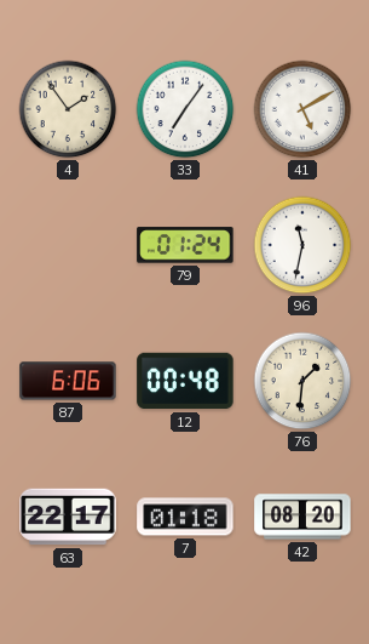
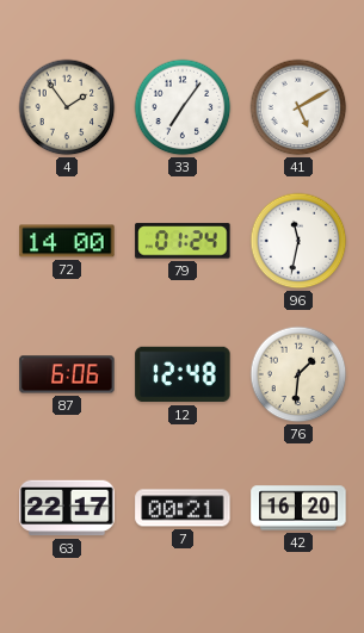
72: none -> 14:00 (67, 241)
12: 00:48 -> 12:48 (183, 374)
7: 01:18 -> 00:21 (183, 508)
42: 08:20 -> 16:20 (298, 508)
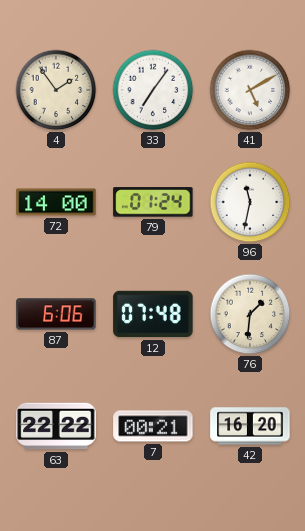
12: 12:48 -> 07:48 (153, 314)
63: 22:17 -> 22:22 (56, 426)
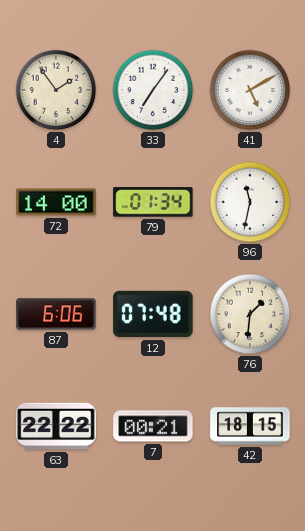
79: 01:24 -> 01:34 (153, 202)
42: 16:20 -> 18:15 (250, 426)
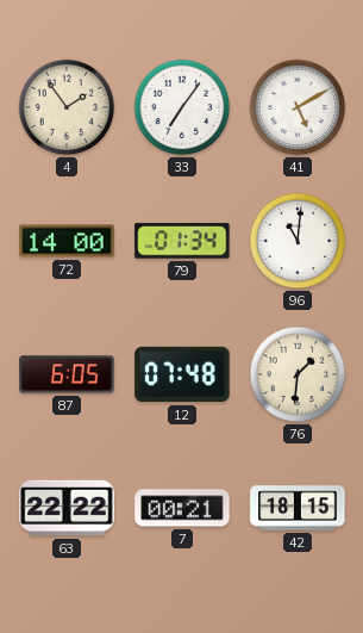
96: 11:32 -> 11:01 (298, 241)
87: 6:06 -> 6:05 (67, 374)
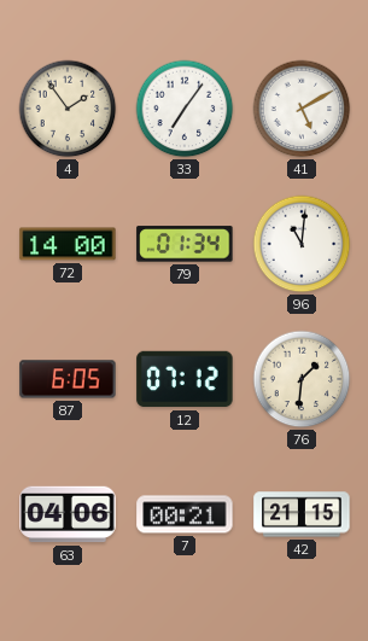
12: 07:48 -> 07:12 (185, 379)
63: 22:22 -> 04:06 (68, 514)
42: 18:15 -> 21:15 (302, 514)
